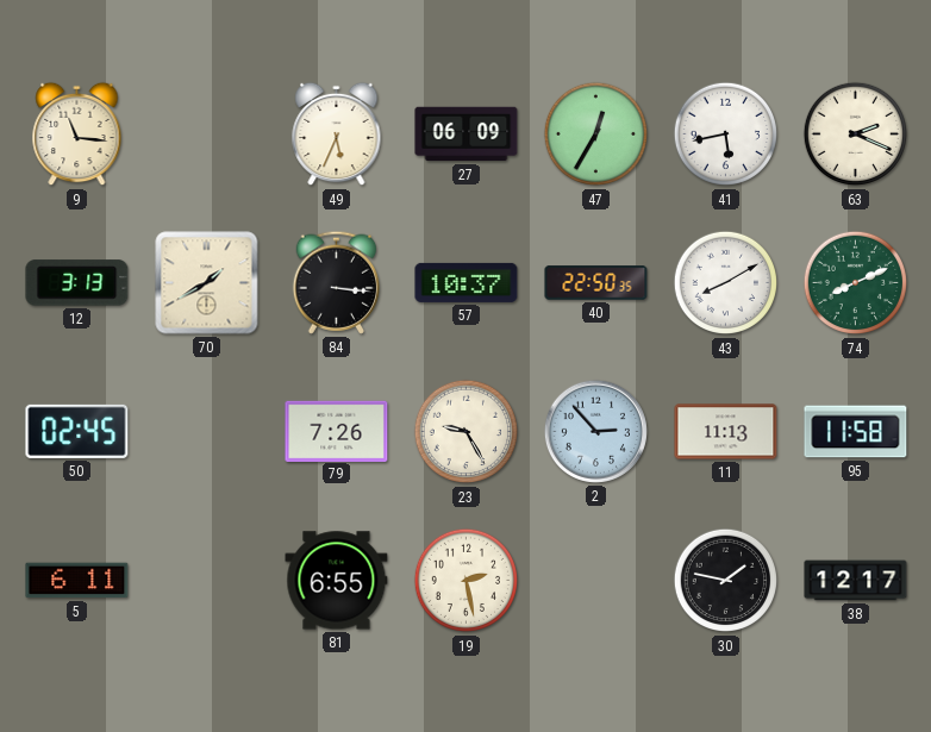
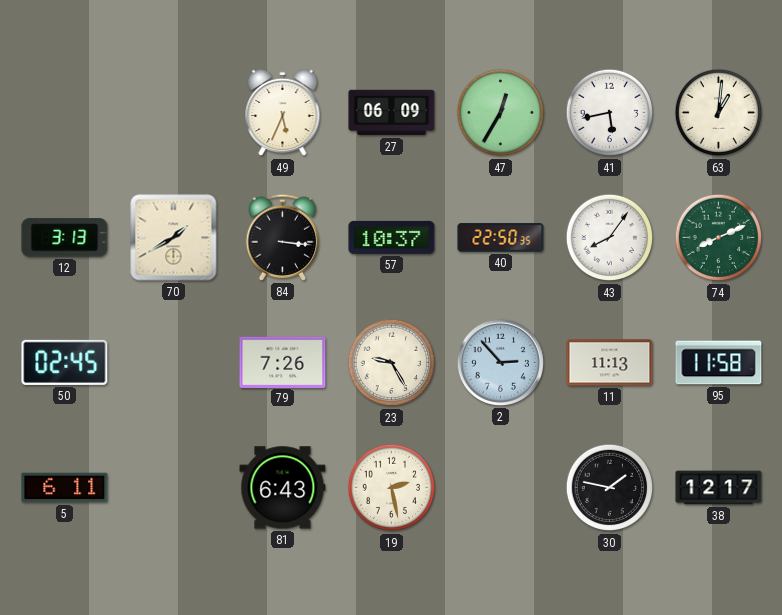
9: 11:16 -> none (77, 134)
63: 2:19 -> 1:01 (719, 113)
43: 8:10 -> 8:06 (610, 238)
81: 6:55 -> 6:43 (283, 488)
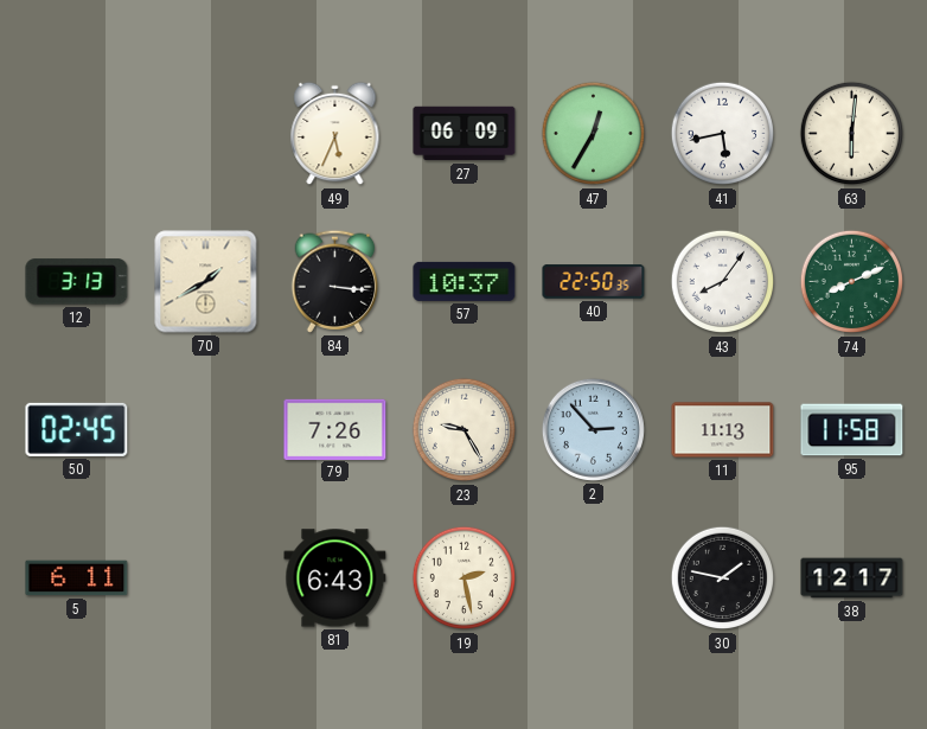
63: 1:01 -> 6:01 (852, 134)
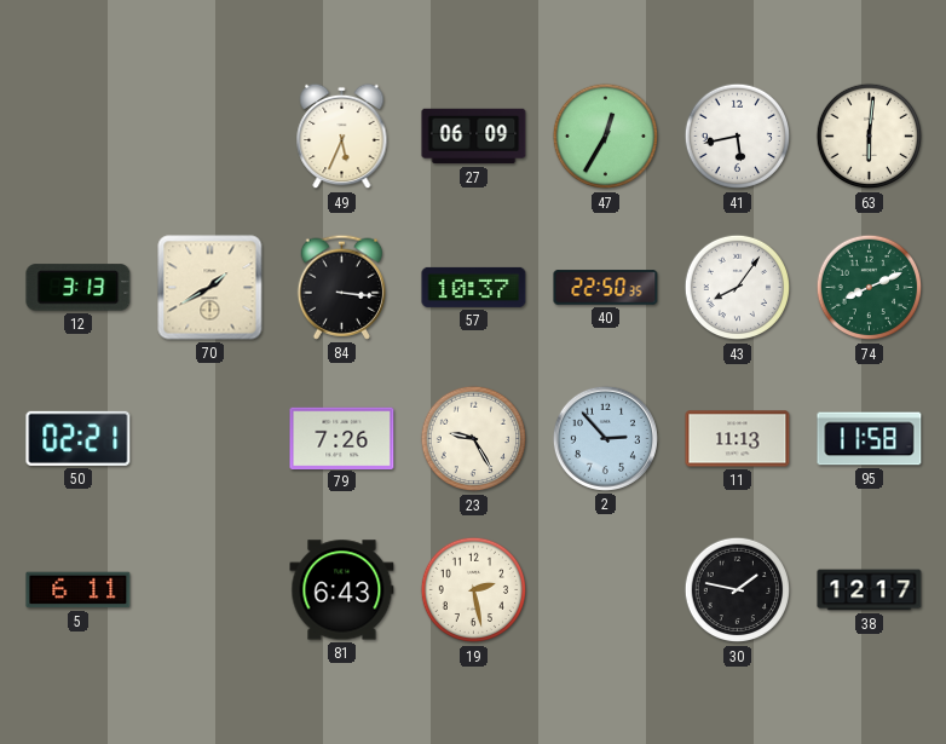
50: 02:45 -> 02:21 (79, 438)
